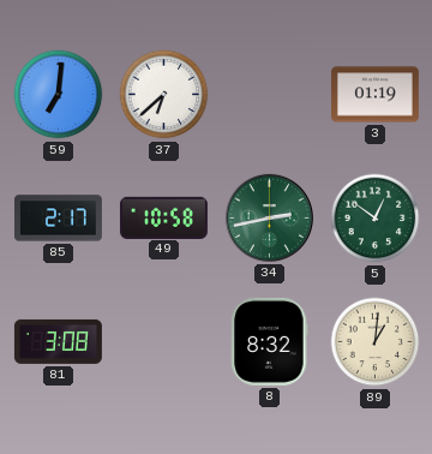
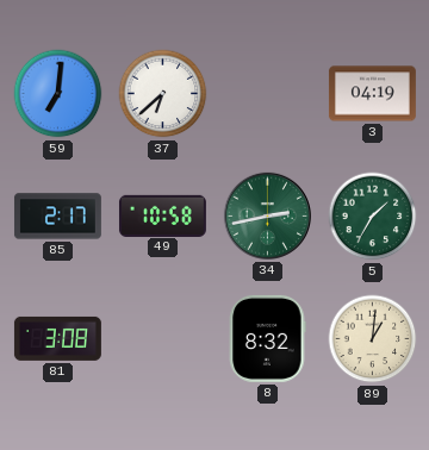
3: 01:19 -> 04:19 (372, 94)
5: 12:51 -> 1:35 (373, 217)
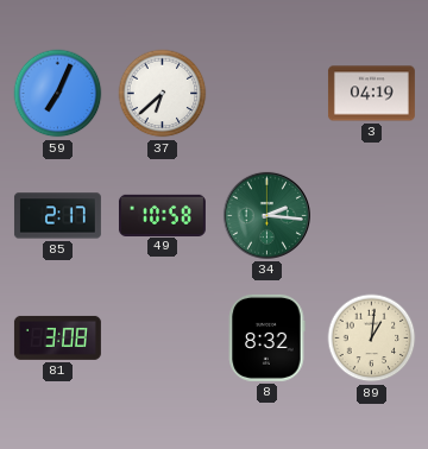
59: 7:01 -> 7:04 (58, 94)
34: 2:43 -> 2:16 (266, 215)
5: 1:35 -> none (373, 217)
